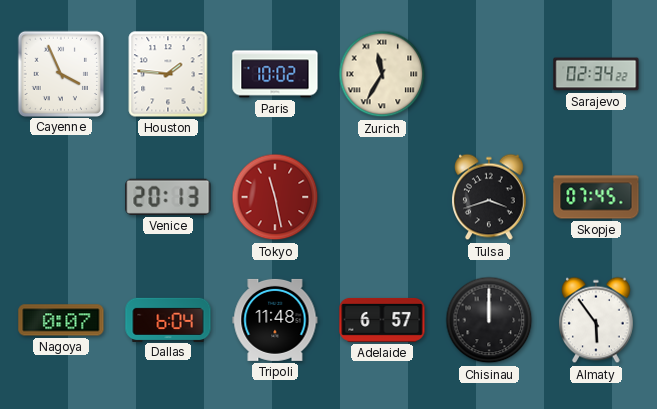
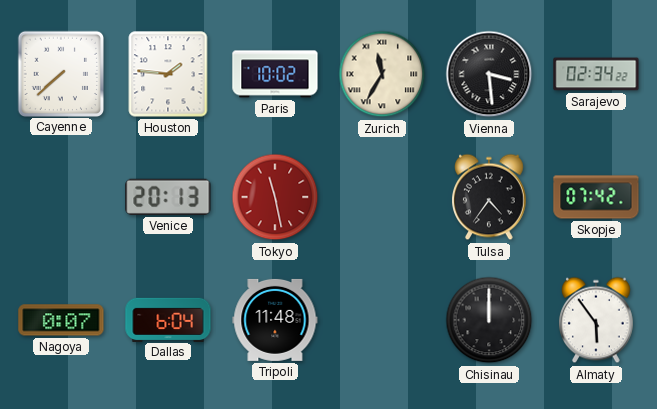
Cayenne: 3:56 -> 7:38 (60, 73)
Vienna: none -> 3:29 (489, 74)
Tulsa: 3:42 -> 4:36 (490, 197)
Skopje: 07:45 -> 07:42 (596, 197)
Adelaide: 6:57 -> none (382, 320)
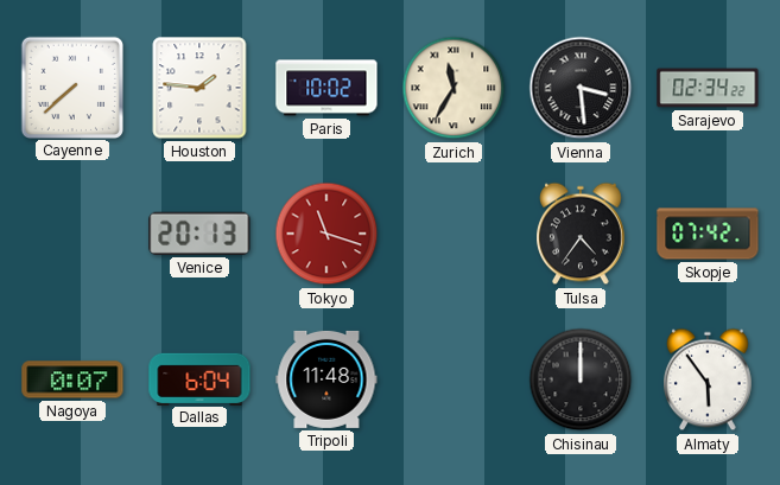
Tokyo: 11:28 -> 11:18 (326, 234)
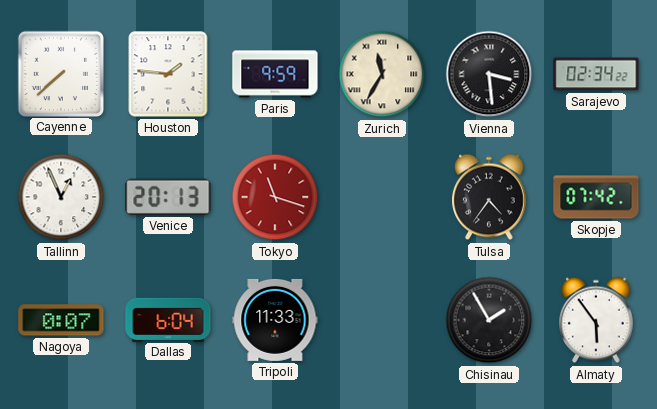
Paris: 10:02 -> 9:59 (275, 74)
Tallinn: none -> 12:56 (61, 197)
Tripoli: 11:48 -> 11:33 (275, 320)
Chisinau: 12:00 -> 1:55 (489, 320)
